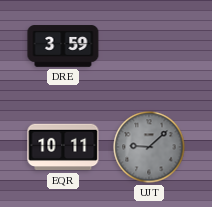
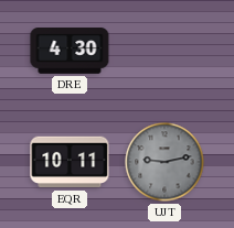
DRE: 3:59 -> 4:30 (70, 51)
UJT: 9:08 -> 9:13 (164, 162)
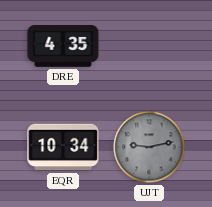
DRE: 4:30 -> 4:35 (63, 46)
EQR: 10:11 -> 10:34 (63, 147)
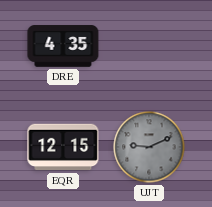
EQR: 10:34 -> 12:15 (63, 147)
UJT: 9:13 -> 9:11 (149, 147)
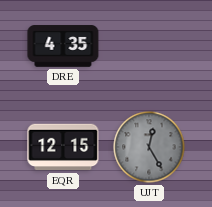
UJT: 9:11 -> 12:25 (149, 147)
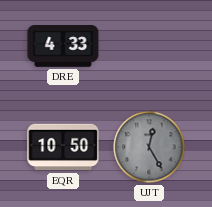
DRE: 4:35 -> 4:33 (63, 46)
EQR: 12:15 -> 10:50 (63, 147)
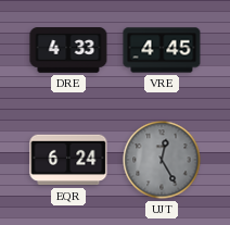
VRE: none -> 4:45 (162, 50)
EQR: 10:50 -> 6:24 (68, 160)
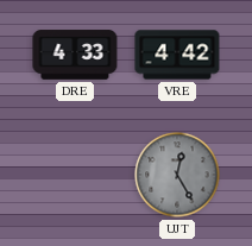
VRE: 4:45 -> 4:42 (177, 55)
EQR: 6:24 -> none (68, 160)
